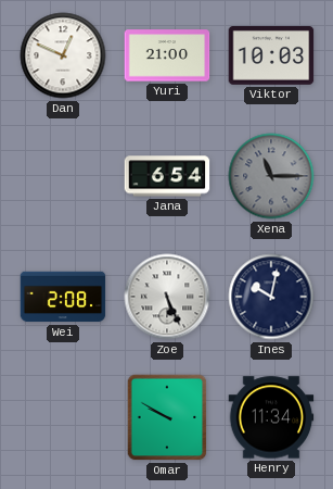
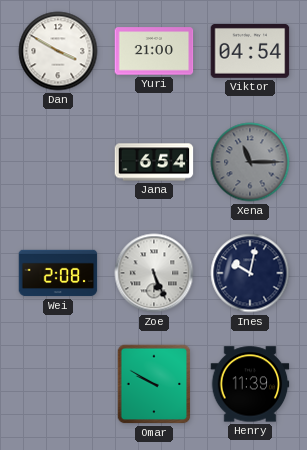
Dan: 12:49 -> 3:50 (58, 51)
Viktor: 10:03 -> 04:54 (250, 52)
Henry: 11:34 -> 11:39 (250, 384)
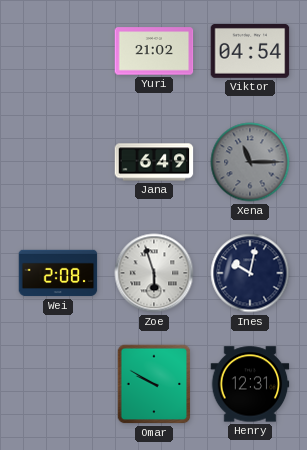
Dan: 3:50 -> none (58, 51)
Yuri: 21:00 -> 21:02 (154, 51)
Jana: 6:54 -> 6:49 (154, 162)
Zoe: 5:26 -> 5:57 (154, 273)
Henry: 11:39 -> 12:31 (250, 384)
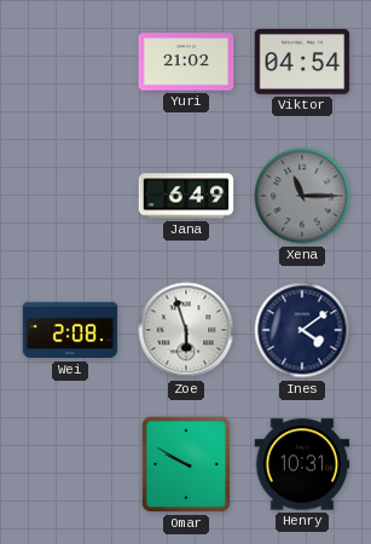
Ines: 10:02 -> 4:09 (302, 330)
Henry: 12:31 -> 10:31 (302, 464)
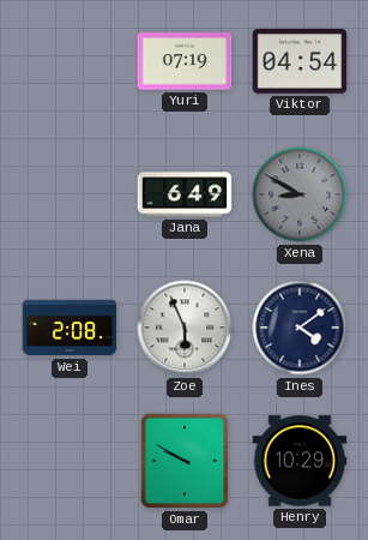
Yuri: 21:02 -> 07:19 (185, 61)
Xena: 11:15 -> 8:50 (300, 194)
Zoe: 5:57 -> 5:56 (185, 328)
Henry: 10:31 -> 10:29 (300, 461)
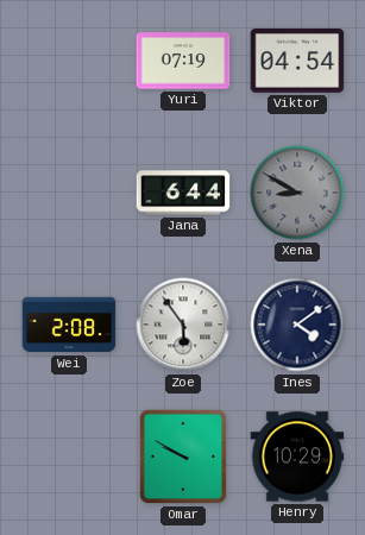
Jana: 6:49 -> 6:44 (183, 193)
Zoe: 5:56 -> 5:54 (183, 325)
